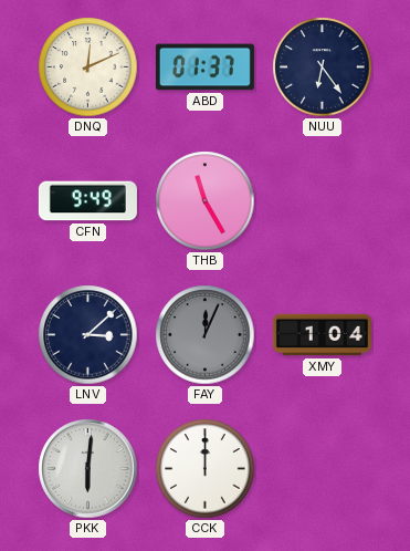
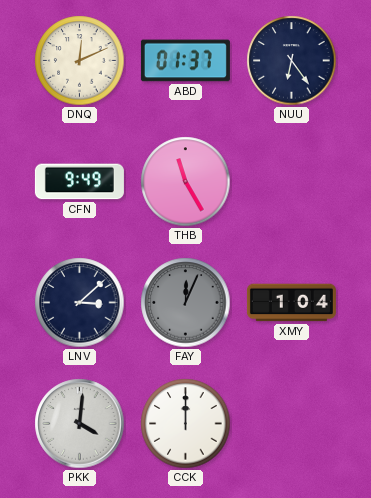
PKK: 6:01 -> 4:01 (80, 424)
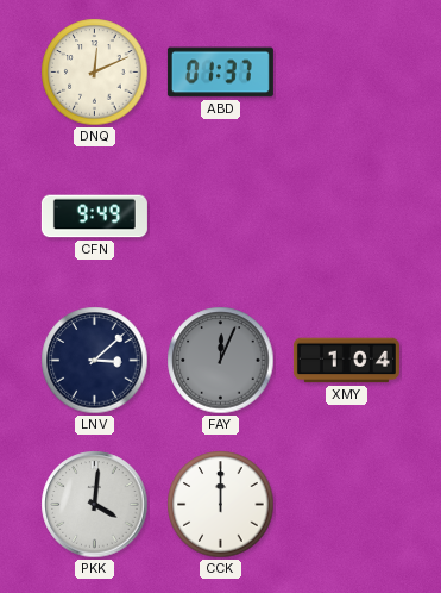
NUU: 6:24 -> none (292, 61)
THB: 11:25 -> none (186, 182)
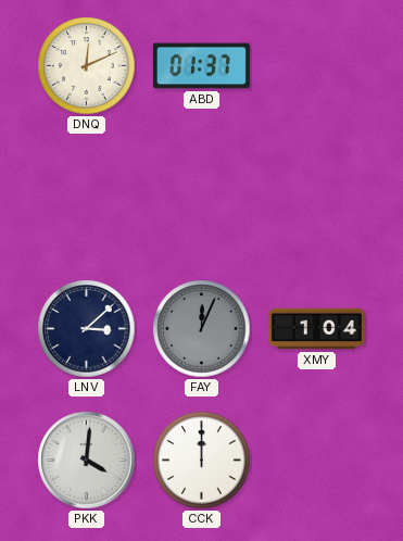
CFN: 9:49 -> none (94, 217)
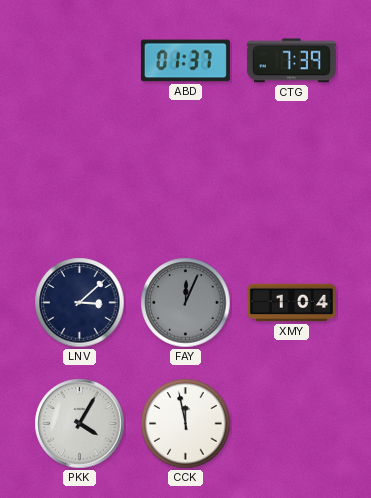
DNQ: 12:11 -> none (87, 66)
CTG: none -> 7:39 (291, 61)
PKK: 4:01 -> 4:05 (80, 424)
CCK: 12:00 -> 11:58 (186, 424)
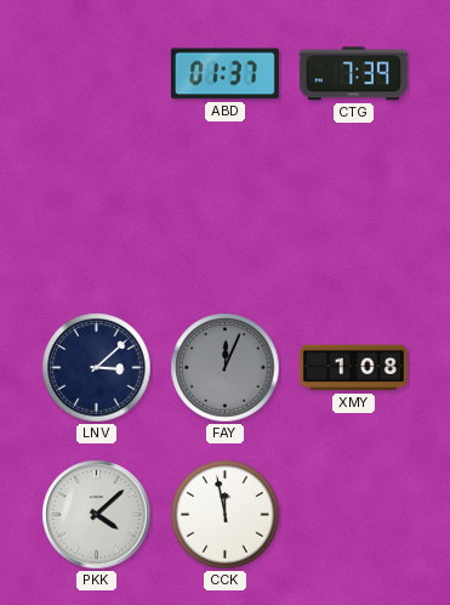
XMY: 1:04 -> 1:08 (353, 368)
PKK: 4:05 -> 4:08 (97, 515)
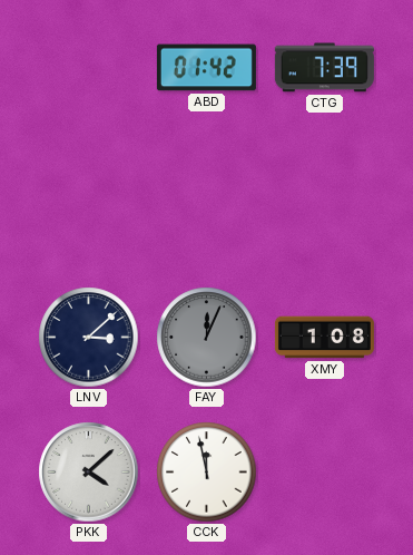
ABD: 01:37 -> 01:42 (206, 68)
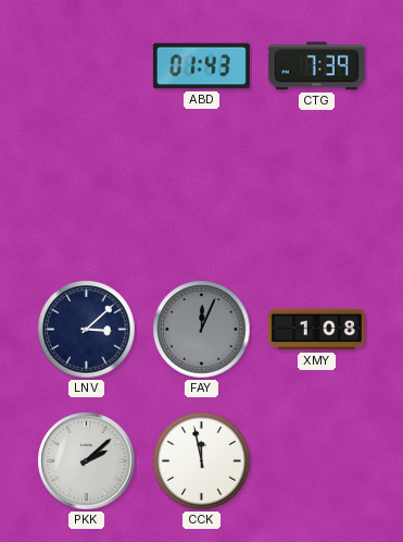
ABD: 01:42 -> 01:43 (201, 66)
PKK: 4:08 -> 2:08 (87, 461)
